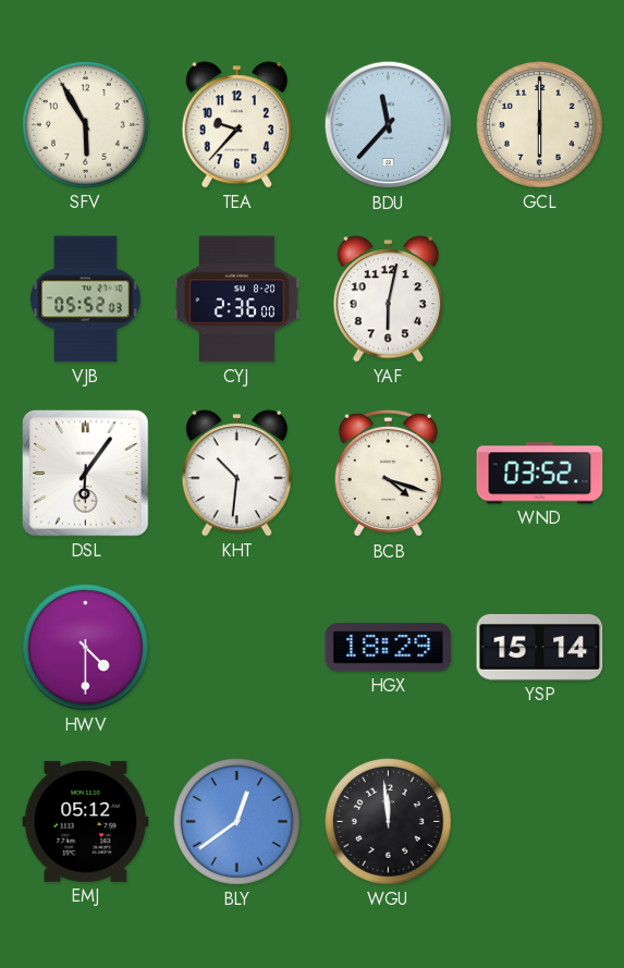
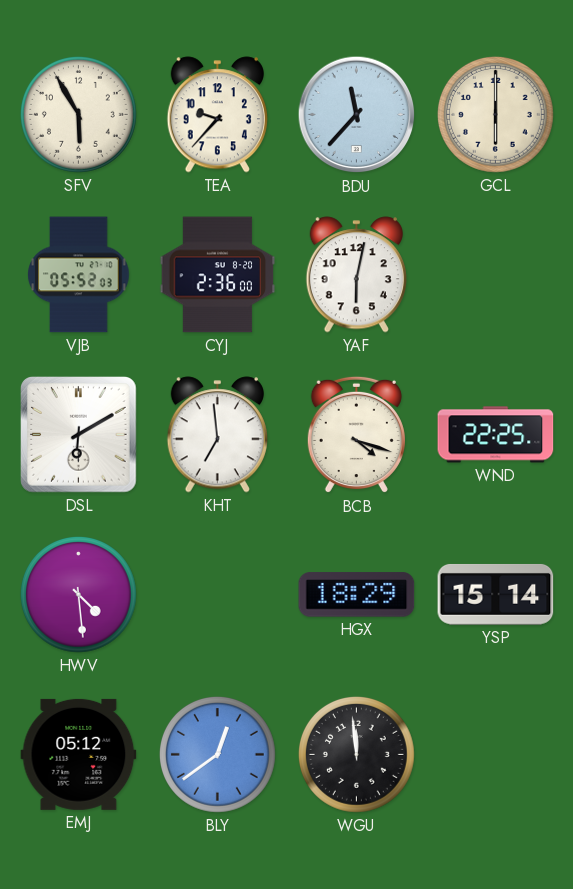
DSL: 6:06 -> 6:10 (79, 435)
KHT: 10:31 -> 6:59 (217, 435)
WND: 03:52 -> 22:25 (496, 435)
HWV: 4:30 -> 4:29 (78, 594)
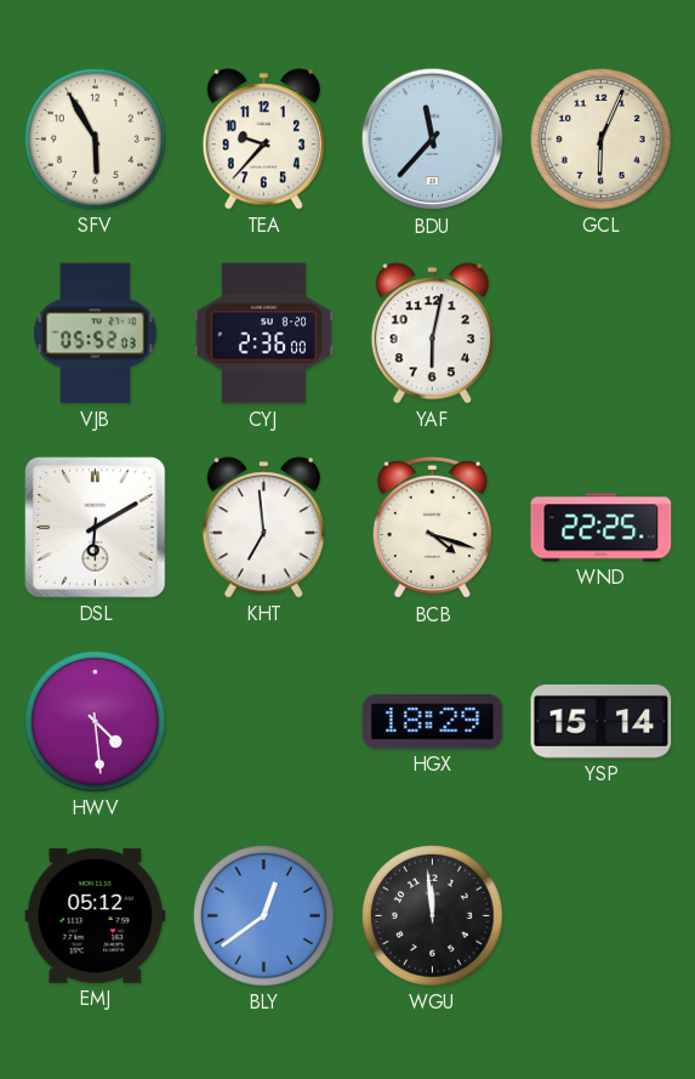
GCL: 6:00 -> 6:04 (600, 138)
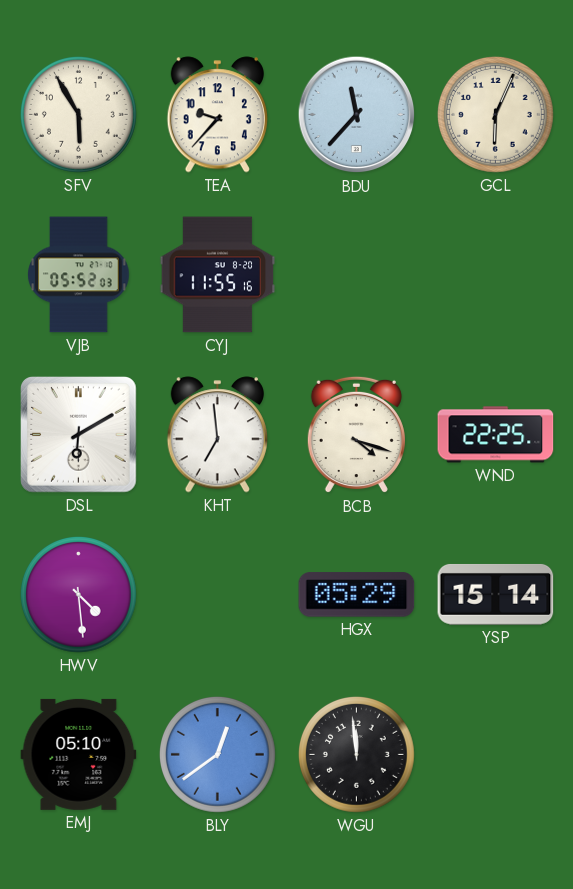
CYJ: 2:36 -> 11:55 (218, 275)
YAF: 6:02 -> none (432, 334)
HGX: 18:29 -> 05:29 (357, 595)
EMJ: 05:12 -> 05:10 (79, 754)
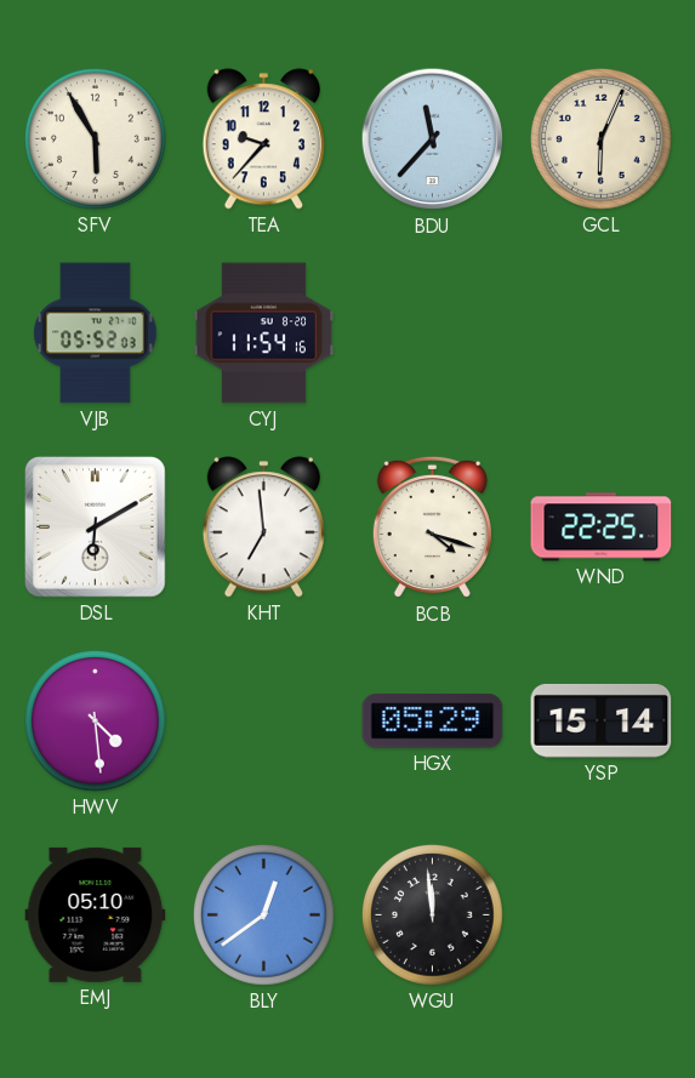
CYJ: 11:55 -> 11:54 (264, 333)
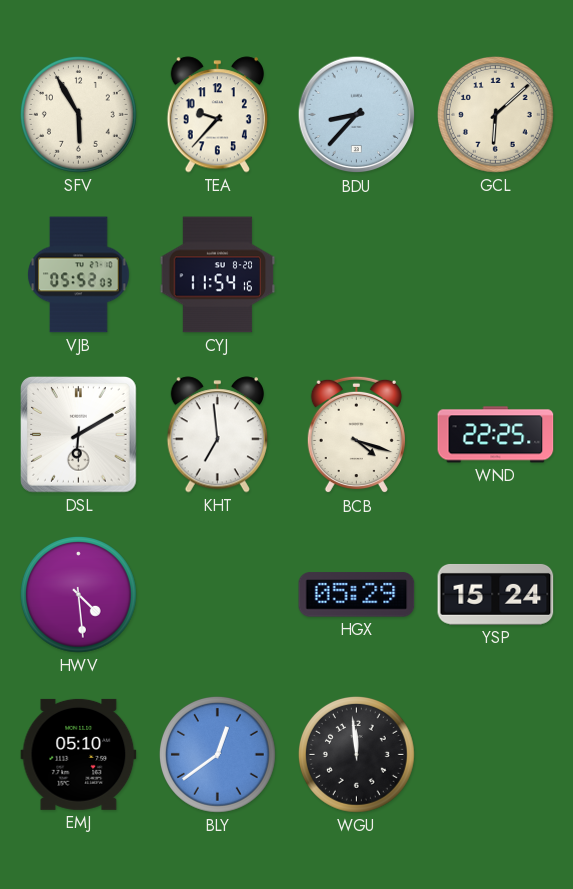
BDU: 11:37 -> 8:37 (357, 115)
GCL: 6:04 -> 6:08 (495, 114)
YSP: 15:14 -> 15:24 (496, 594)
